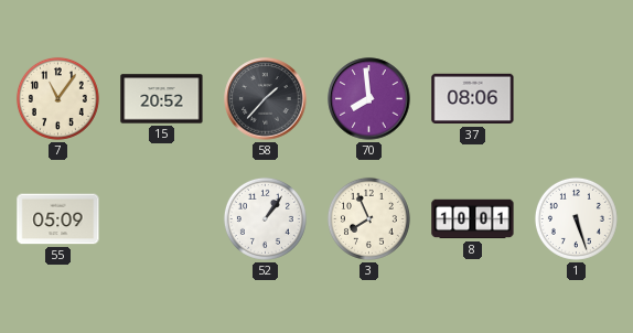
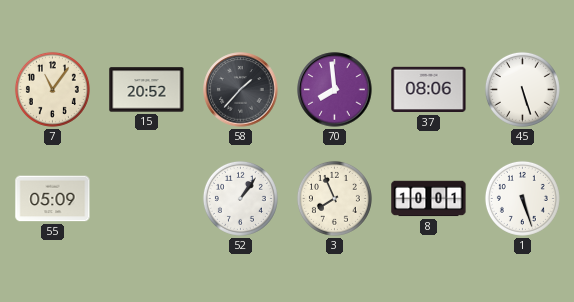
45: none -> 5:27 (522, 89)
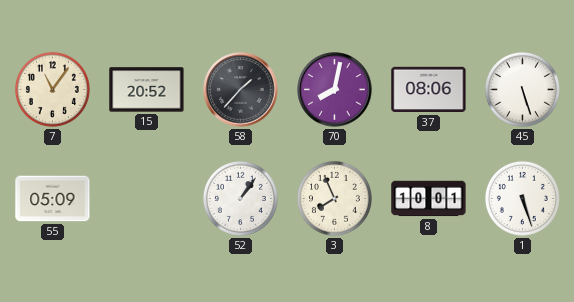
70: 7:59 -> 8:02 (335, 90)
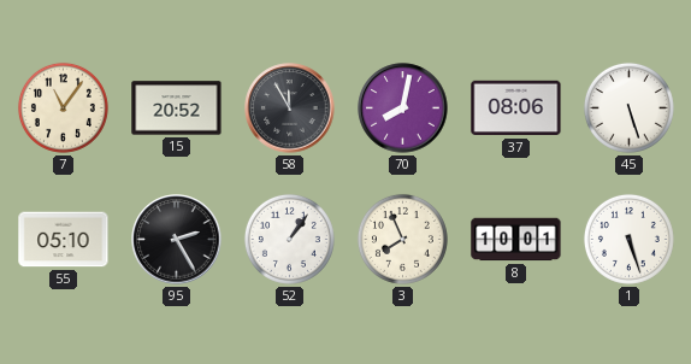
58: 1:37 -> 11:55 (290, 108)
55: 05:09 -> 05:10 (64, 240)
95: none -> 2:25 (177, 240)
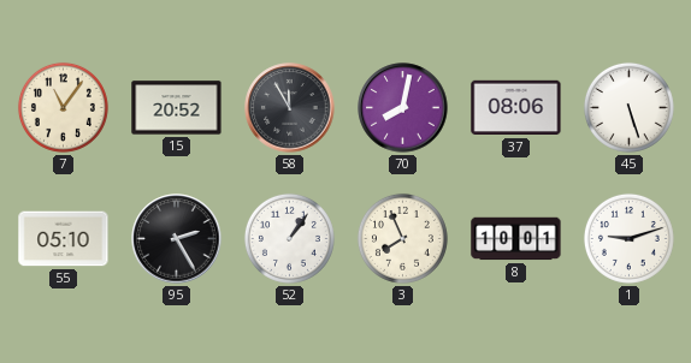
1: 5:27 -> 9:12 (628, 238)
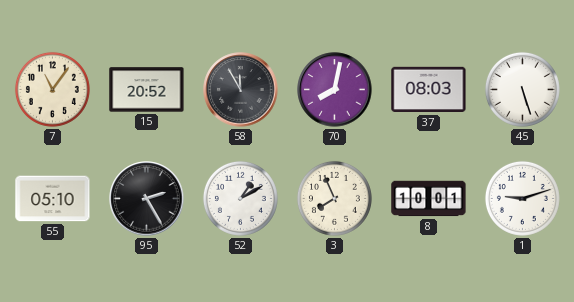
37: 08:06 -> 08:03 (429, 90)
52: 1:06 -> 1:10 (240, 198)
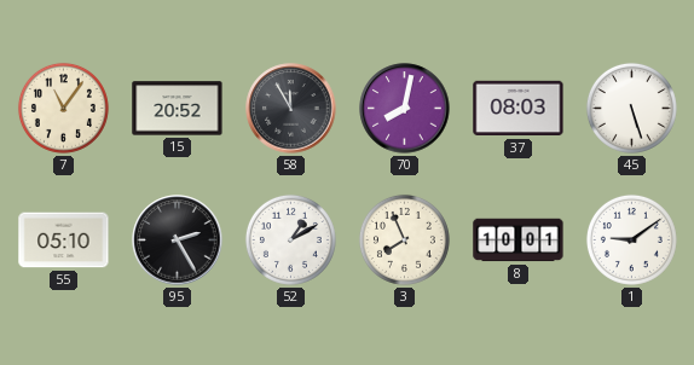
1: 9:12 -> 9:09 (631, 239)
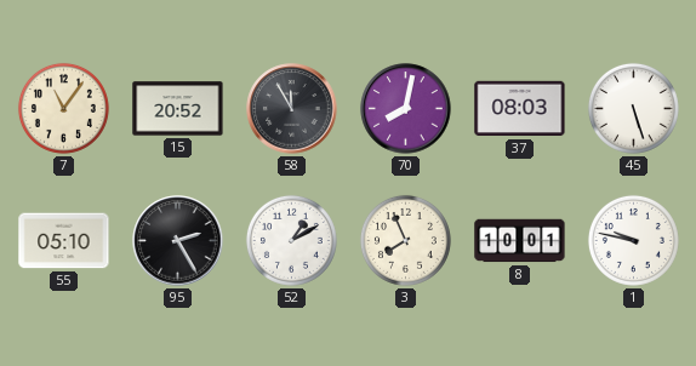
1: 9:09 -> 9:47 (633, 240)
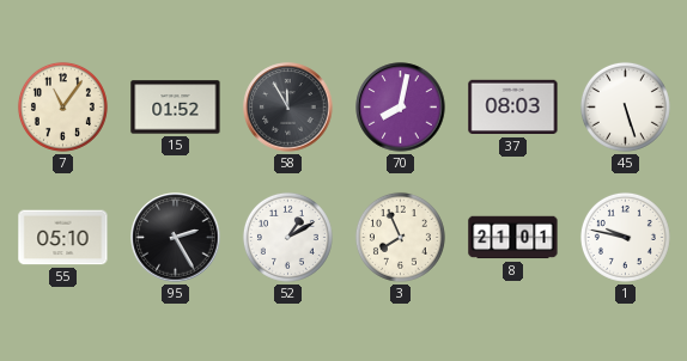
15: 20:52 -> 01:52 (176, 108)
8: 10:01 -> 21:01 (513, 238)
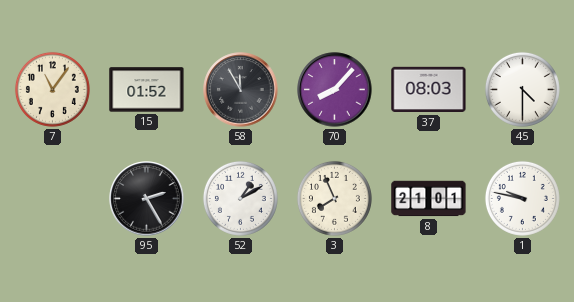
70: 8:02 -> 8:07 (335, 90)
45: 5:27 -> 4:30 (522, 89)
55: 05:10 -> none (63, 238)
